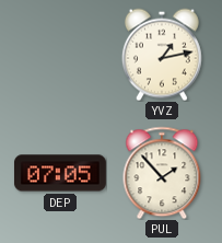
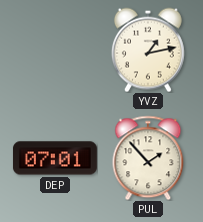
DEP: 07:05 -> 07:01 (55, 158)
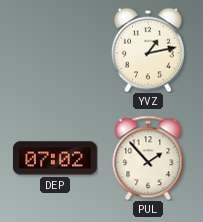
DEP: 07:01 -> 07:02 (55, 158)
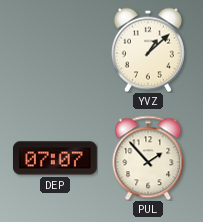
YVZ: 1:13 -> 1:08 (148, 50)
DEP: 07:02 -> 07:07 (55, 158)
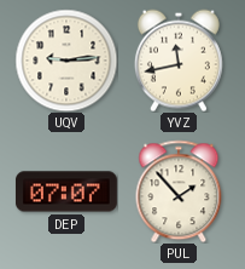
UQV: none -> 9:14 (66, 61)
YVZ: 1:08 -> 11:43 (179, 61)
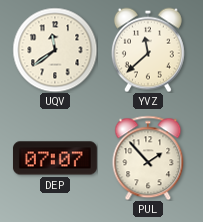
UQV: 9:14 -> 11:39 (55, 50)
YVZ: 11:43 -> 11:38 (148, 50)
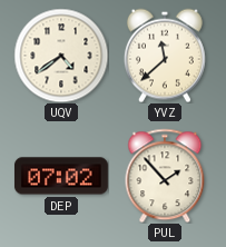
UQV: 11:39 -> 4:39 (61, 56)
DEP: 07:07 -> 07:02 (61, 176)
